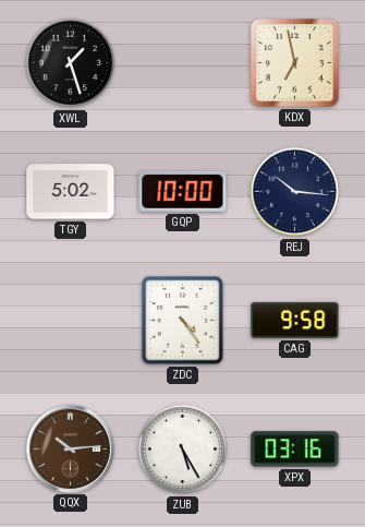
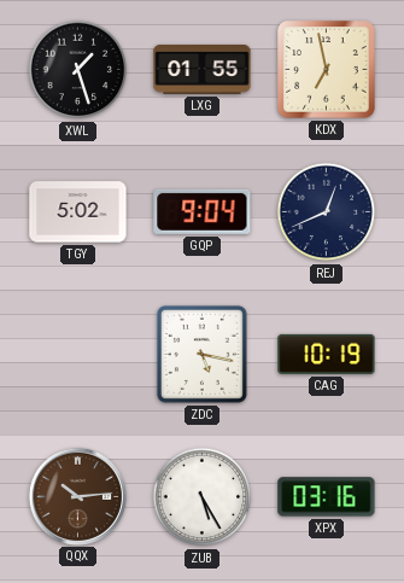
LXG: none -> 01:55 (203, 69)
GQP: 10:00 -> 9:04 (203, 211)
REJ: 10:16 -> 12:41 (327, 212)
ZDC: 4:24 -> 5:17 (201, 354)
CAG: 9:58 -> 10:19 (327, 354)
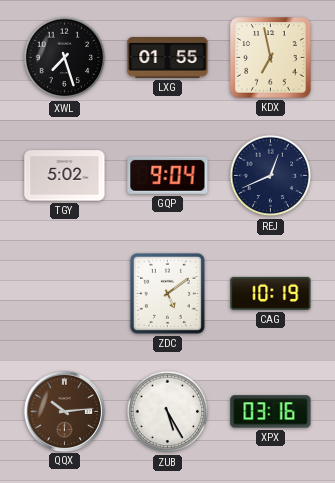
XWL: 1:27 -> 7:27 (65, 58)
ZDC: 5:17 -> 5:09 (167, 293)
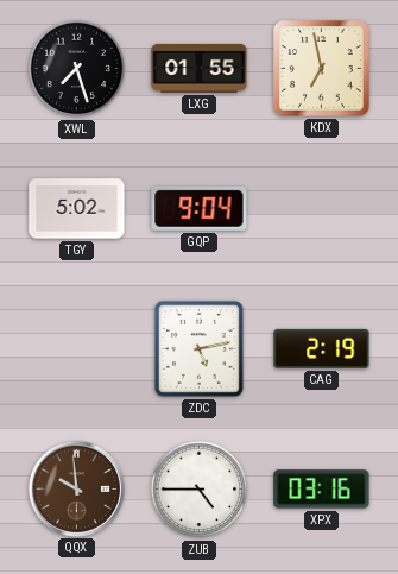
REJ: 12:41 -> none (271, 176)
ZDC: 5:09 -> 5:13 (198, 348)
CAG: 10:19 -> 2:19 (322, 348)
QQX: 10:14 -> 9:59 (76, 488)
ZUB: 5:25 -> 4:45 (200, 490)
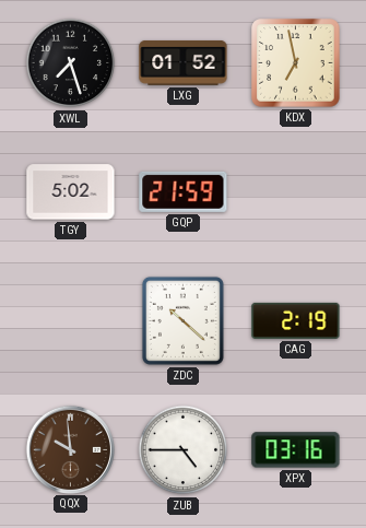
LXG: 01:55 -> 01:52 (184, 62)
GQP: 9:04 -> 21:59 (184, 191)
ZDC: 5:13 -> 10:22 (182, 320)
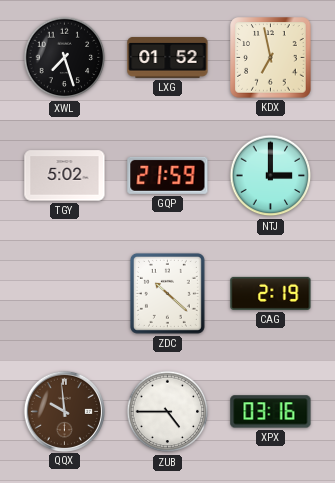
NTJ: none -> 3:00 (271, 176)
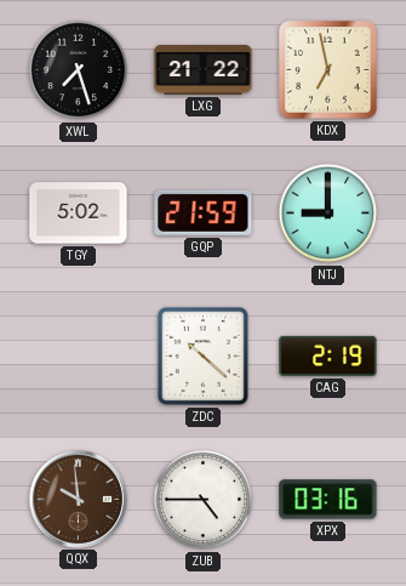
LXG: 01:52 -> 21:22 (204, 69)
NTJ: 3:00 -> 9:00 (328, 214)
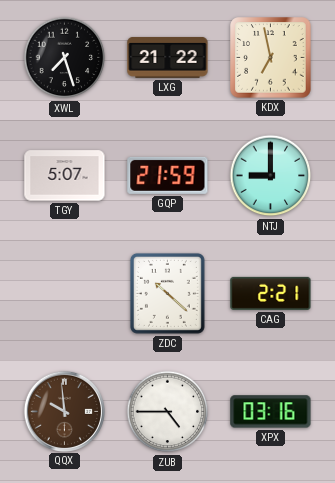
TGY: 5:02 -> 5:07 (65, 176)
CAG: 2:19 -> 2:21 (271, 293)
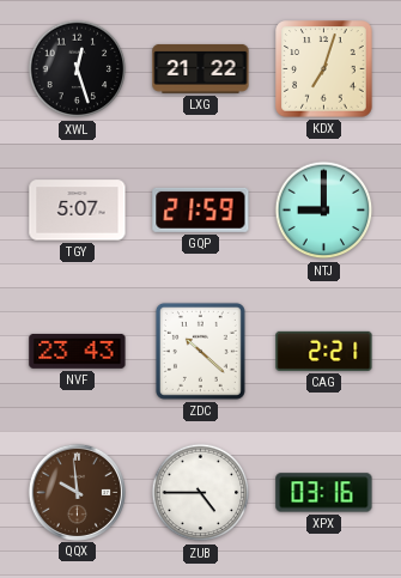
XWL: 7:27 -> 12:27 (78, 69)
KDX: 6:58 -> 7:03 (324, 69)
NVF: none -> 23:43 (78, 351)
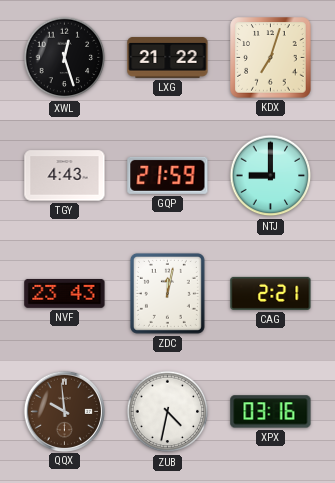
TGY: 5:07 -> 4:43 (65, 176)
ZDC: 10:22 -> 12:02 (167, 293)
ZUB: 4:45 -> 4:32 (168, 412)
